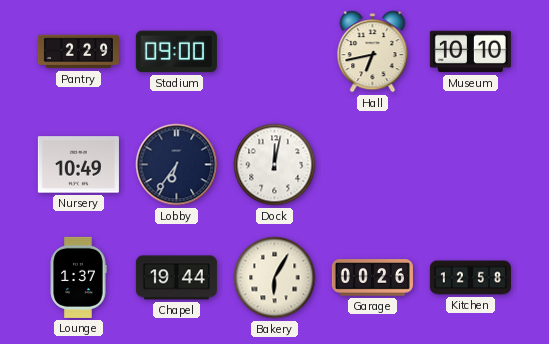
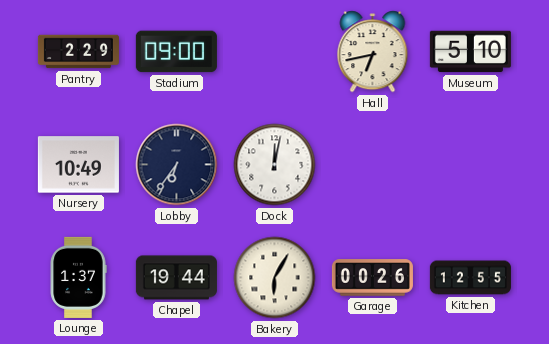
Museum: 10:10 -> 5:10 (470, 52)
Kitchen: 12:58 -> 12:55 (470, 278)
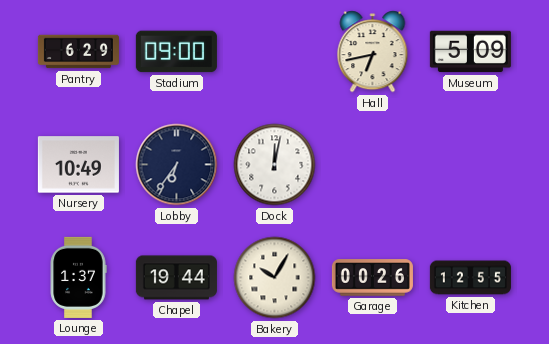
Pantry: 2:29 -> 6:29 (78, 52)
Museum: 5:10 -> 5:09 (470, 52)
Bakery: 6:05 -> 10:05 (275, 278)
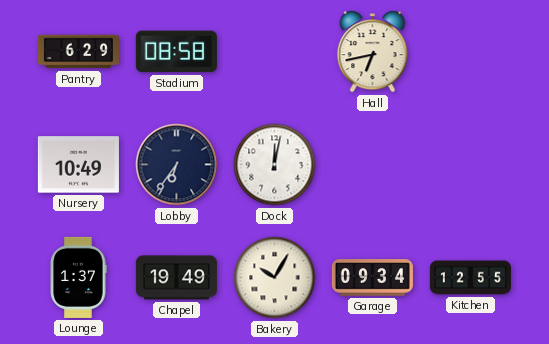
Stadium: 09:00 -> 08:58 (176, 52)
Museum: 5:09 -> none (470, 52)
Chapel: 19:44 -> 19:49 (176, 278)
Garage: 00:26 -> 09:34 (372, 278)
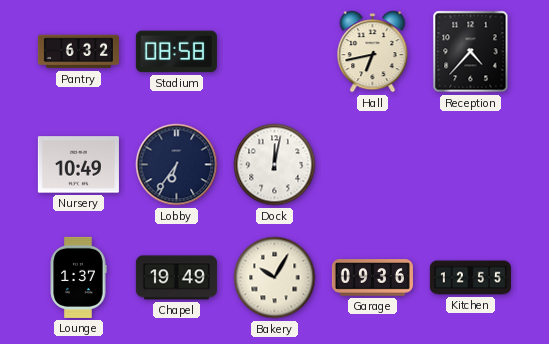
Pantry: 6:29 -> 6:32 (78, 52)
Reception: none -> 4:37 (471, 52)
Garage: 09:34 -> 09:36 (372, 278)
